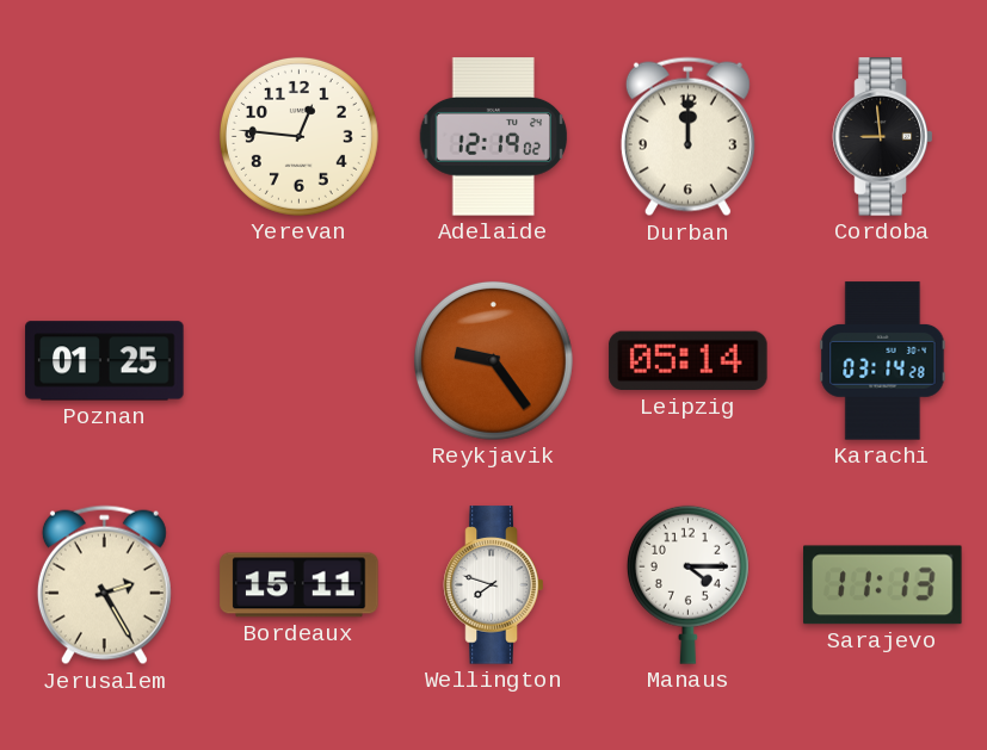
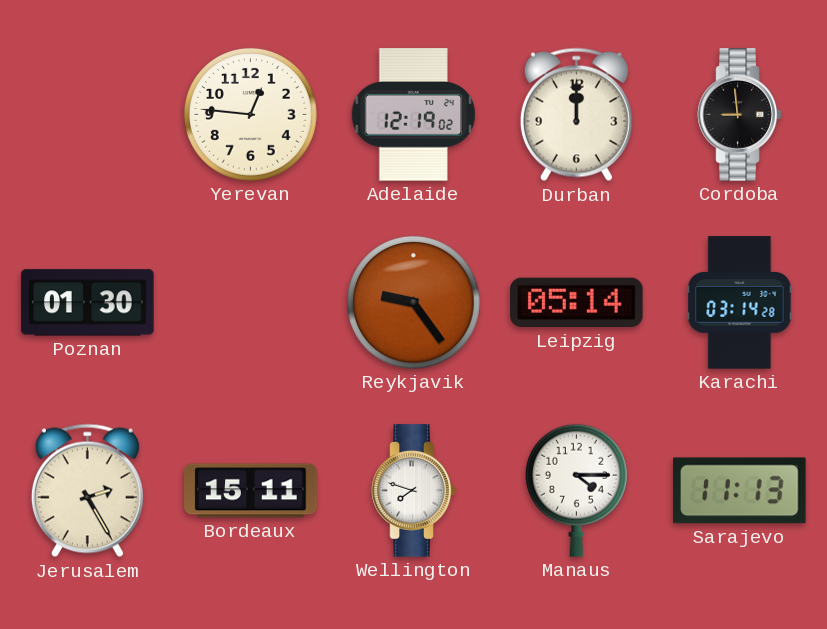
Poznan: 01:25 -> 01:30 (88, 303)
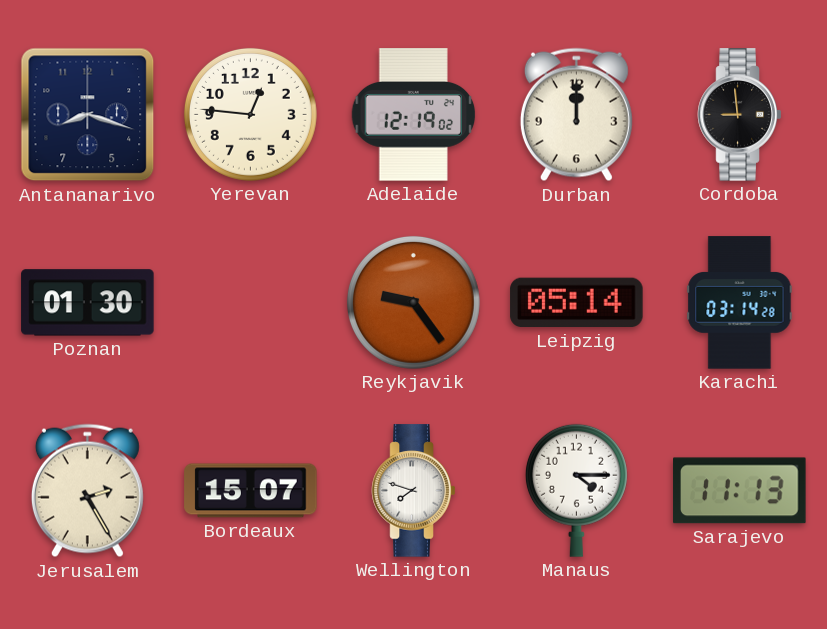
Antananarivo: none -> 8:18 (88, 115)
Bordeaux: 15:11 -> 15:07 (251, 491)
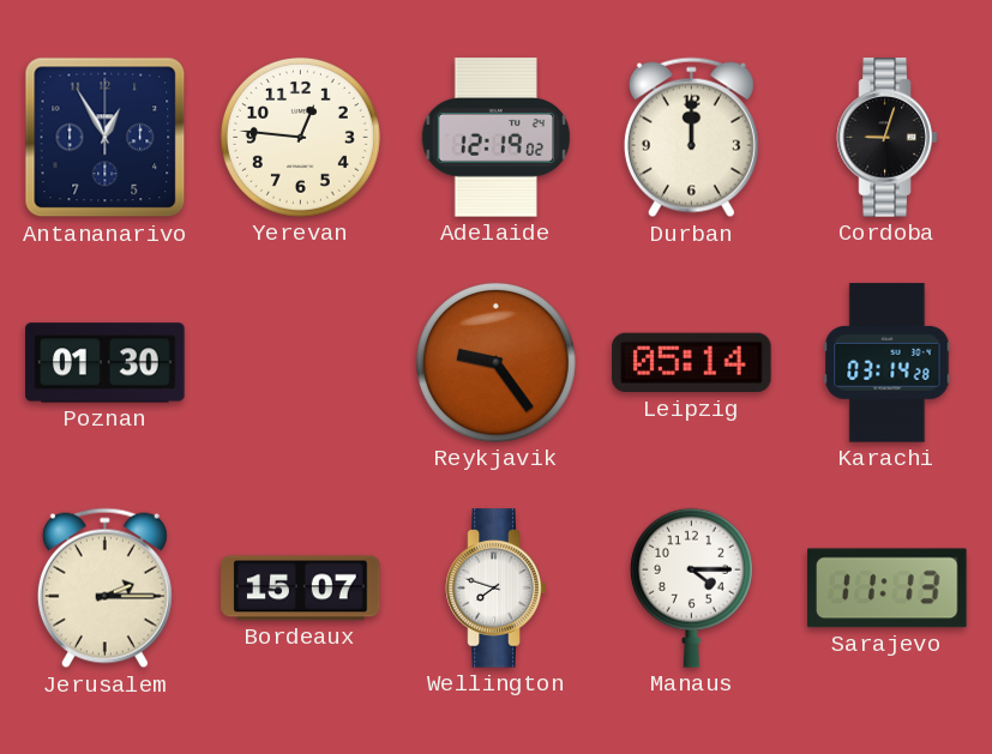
Antananarivo: 8:18 -> 12:55 (106, 138)
Cordoba: 8:59 -> 9:03 (888, 138)
Jerusalem: 2:25 -> 2:15 (104, 589)
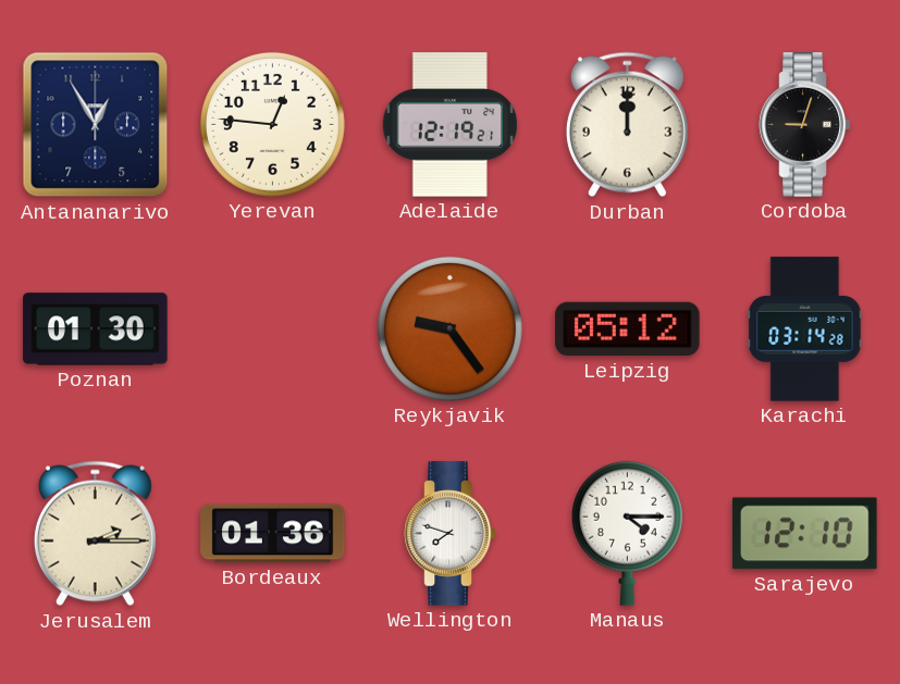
Adelaide: 12:19:02 -> 12:19:21 (451, 125)
Leipzig: 05:14 -> 05:12 (628, 329)
Bordeaux: 15:07 -> 01:36 (273, 534)
Sarajevo: 11:13 -> 12:10 (805, 534)
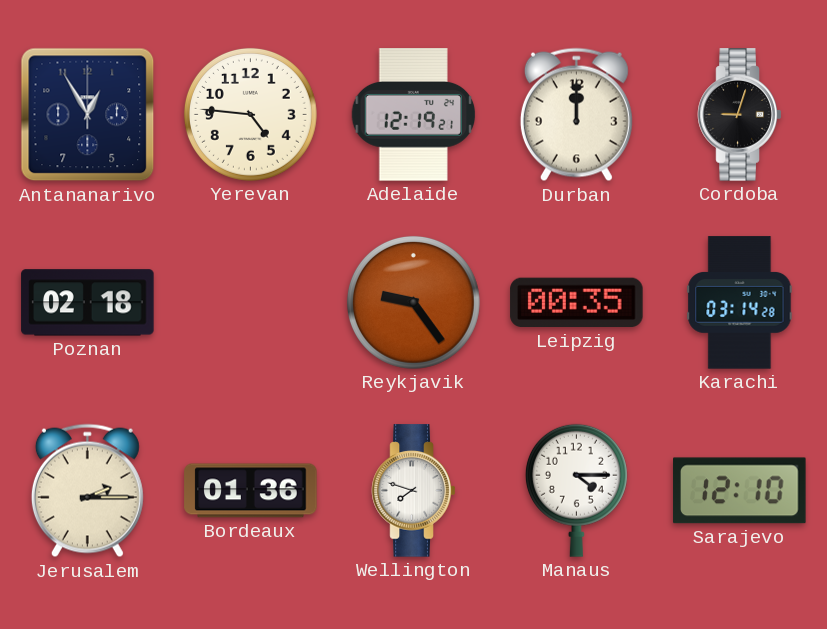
Yerevan: 12:46 -> 4:46 (250, 114)
Poznan: 01:30 -> 02:18 (88, 303)
Leipzig: 05:12 -> 00:35 (577, 303)
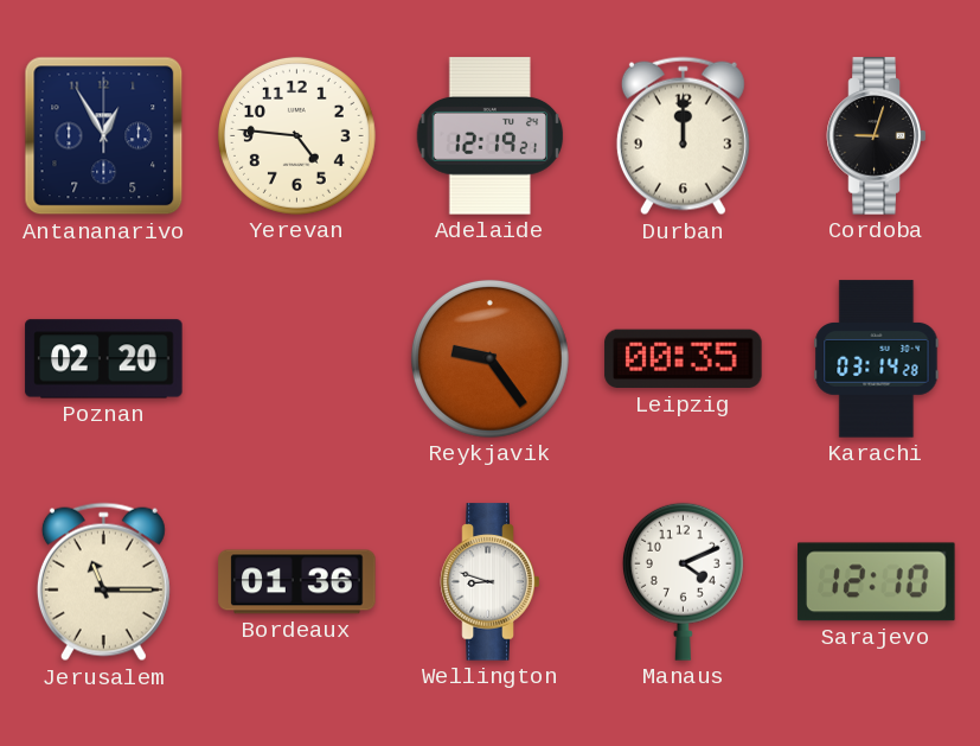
Poznan: 02:18 -> 02:20 (104, 359)
Jerusalem: 2:15 -> 11:15 (103, 582)
Wellington: 7:48 -> 8:48 (491, 582)
Manaus: 4:15 -> 4:11 (683, 581)
